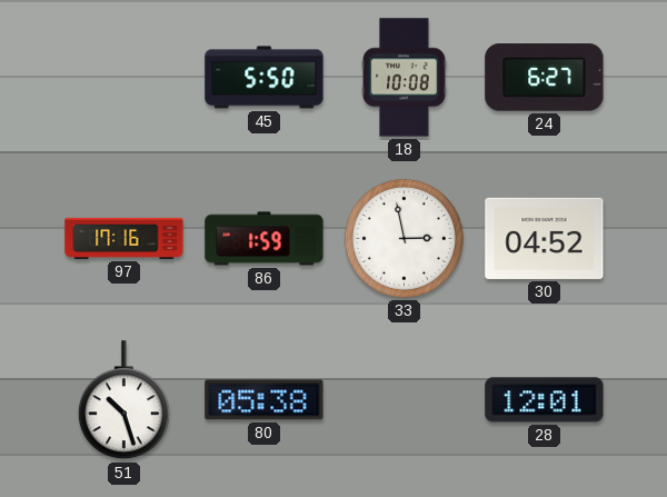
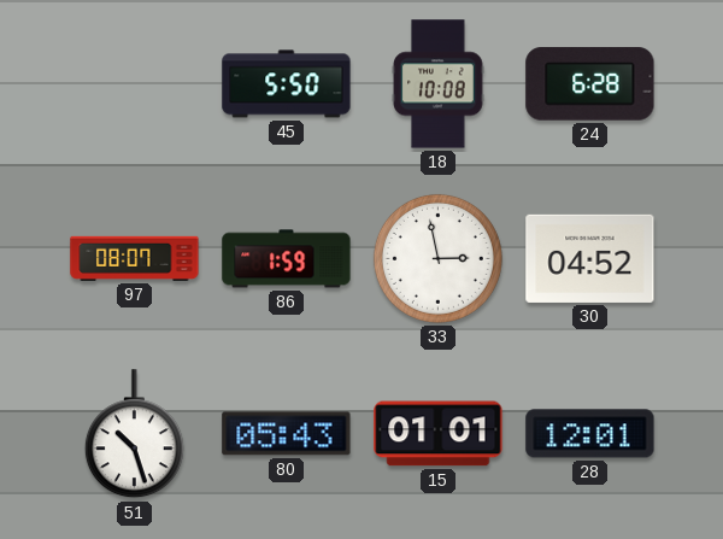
24: 6:27 -> 6:28 (590, 84)
97: 17:16 -> 08:07 (135, 258)
80: 05:38 -> 05:43 (287, 434)
15: none -> 01:01 (439, 434)
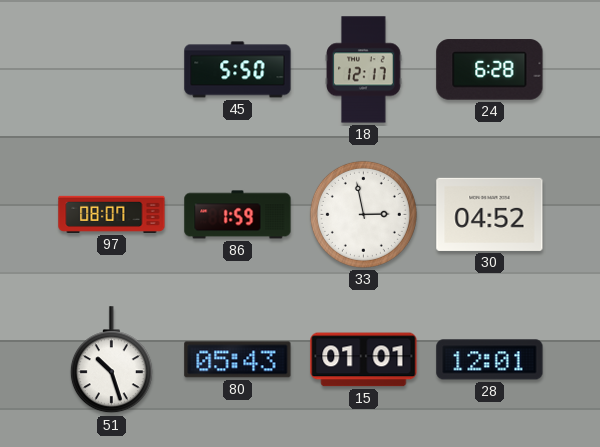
18: 10:08 -> 12:17 (364, 70)
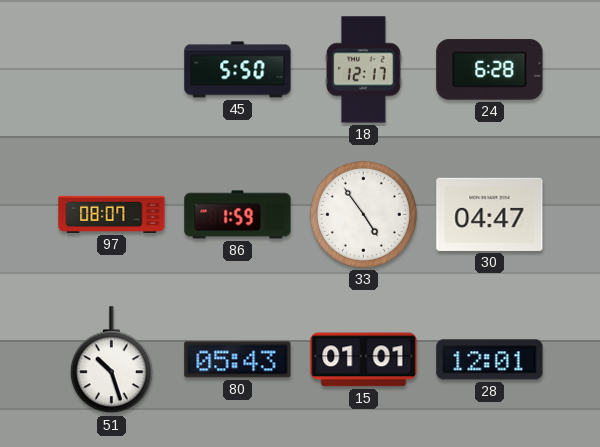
33: 2:58 -> 4:54 (363, 214)
30: 04:52 -> 04:47 (490, 214)
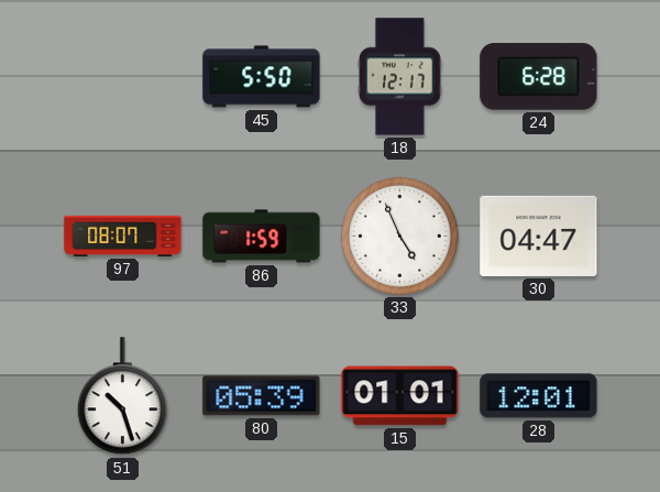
33: 4:54 -> 4:56 (399, 236)
80: 05:43 -> 05:39 (262, 396)
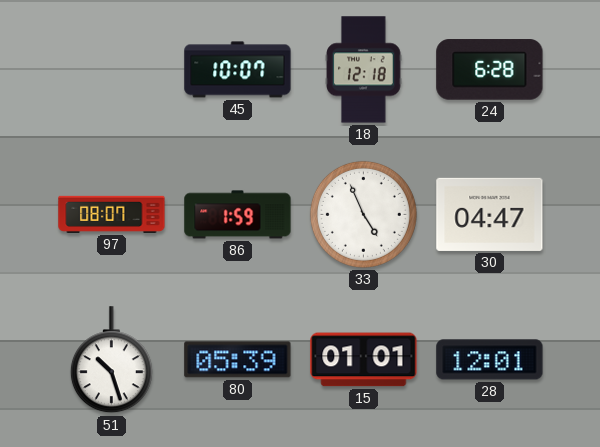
45: 5:50 -> 10:07 (238, 70)
18: 12:17 -> 12:18 (364, 70)
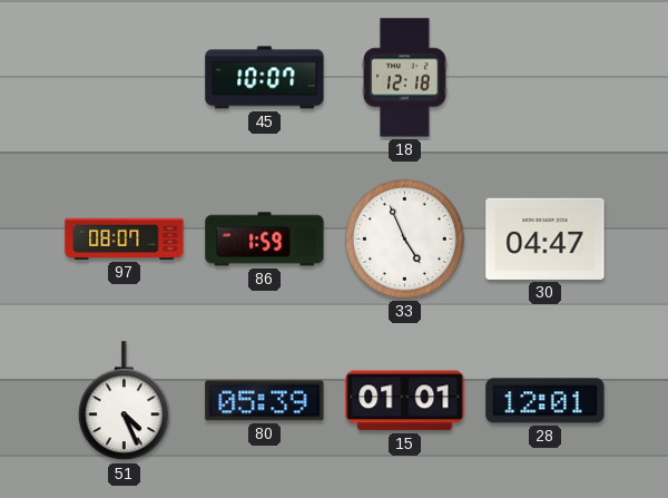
24: 6:28 -> none (490, 70)
51: 10:27 -> 4:26 (124, 401)
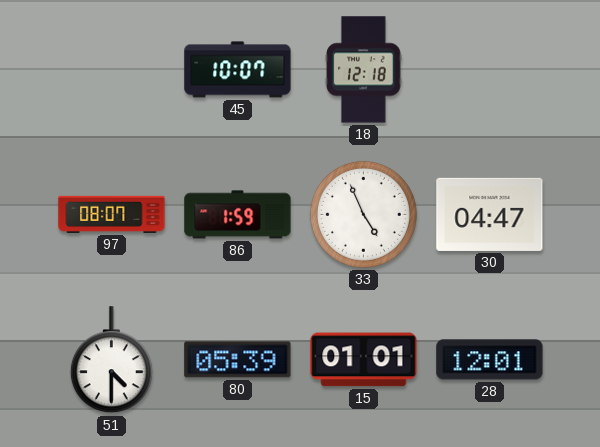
51: 4:26 -> 4:30 (111, 360)
